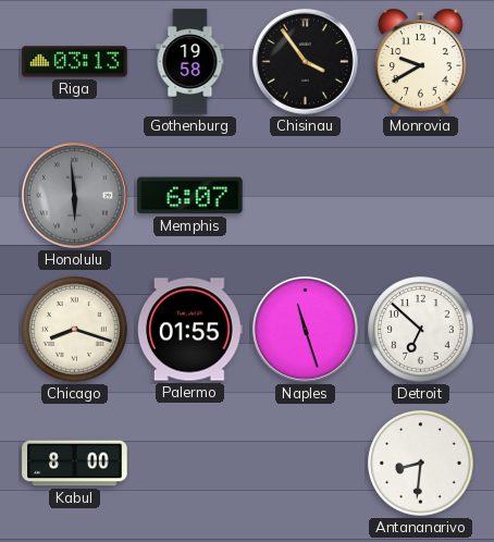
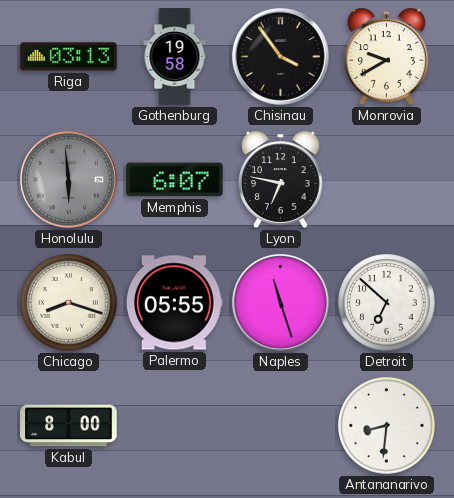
Lyon: none -> 6:47 (281, 179)
Palermo: 01:55 -> 05:55 (174, 303)
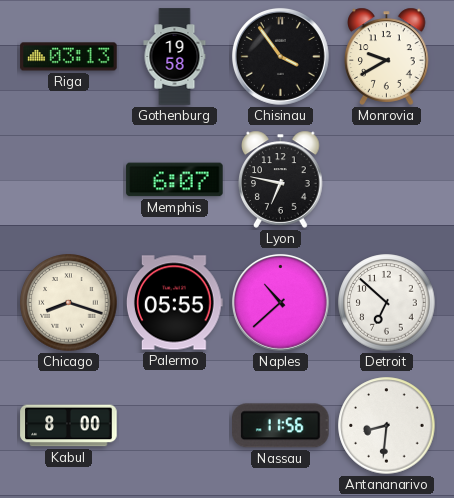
Honolulu: 5:59 -> none (68, 179)
Naples: 11:27 -> 10:38 (280, 302)
Nassau: none -> 11:56 (281, 426)
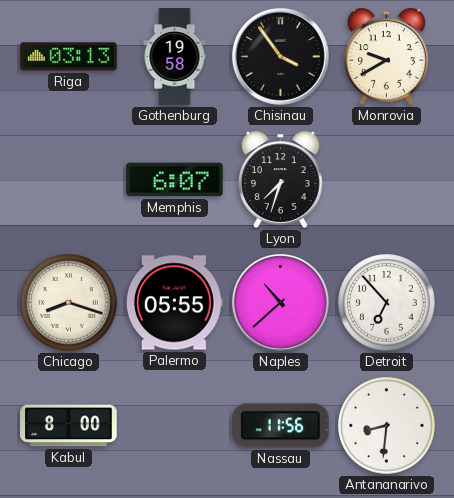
Lyon: 6:47 -> 7:33 (281, 179)
Detroit: 6:52 -> 6:53 (387, 303)
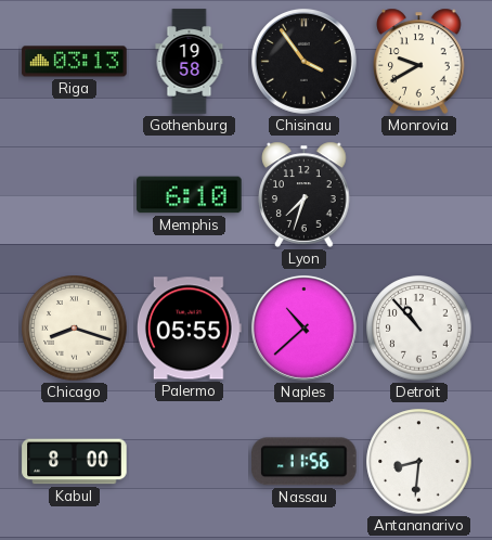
Memphis: 6:07 -> 6:10 (190, 195)
Detroit: 6:53 -> 10:53 (419, 329)
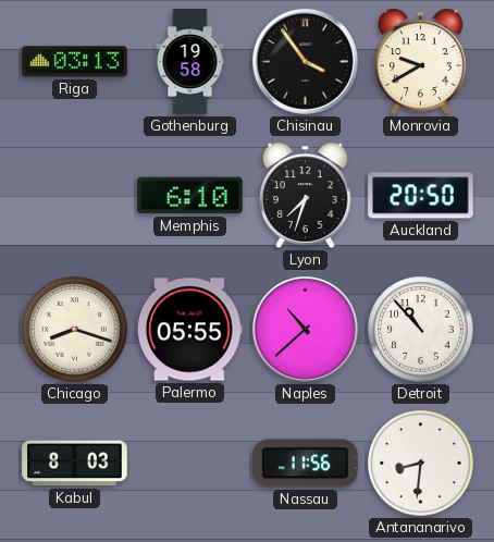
Auckland: none -> 20:50 (421, 196)
Kabul: 8:00 -> 8:03 (75, 464)
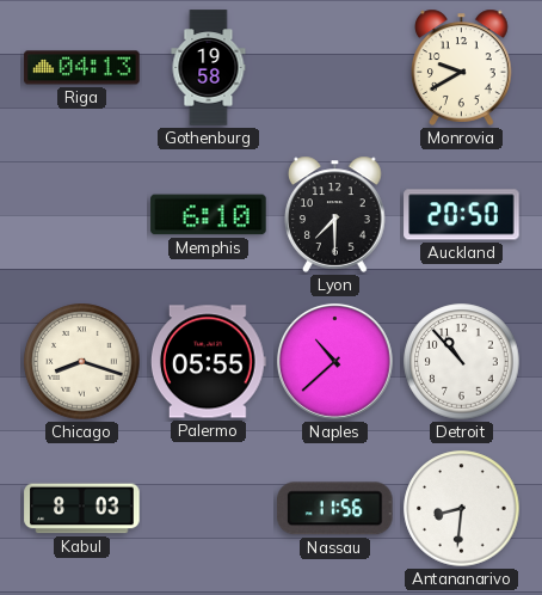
Riga: 03:13 -> 04:13 (82, 68)
Chisinau: 3:54 -> none (305, 61)
Lyon: 7:33 -> 7:30 (335, 214)
